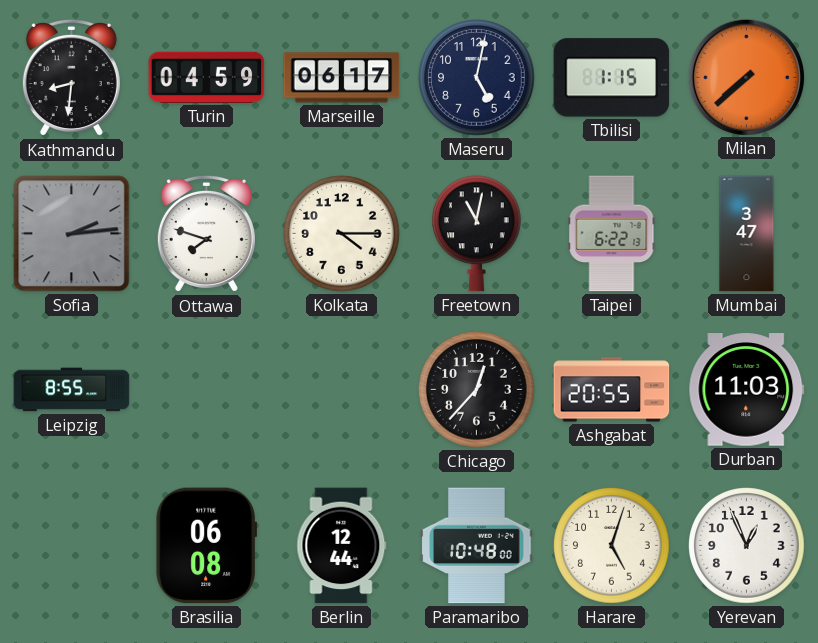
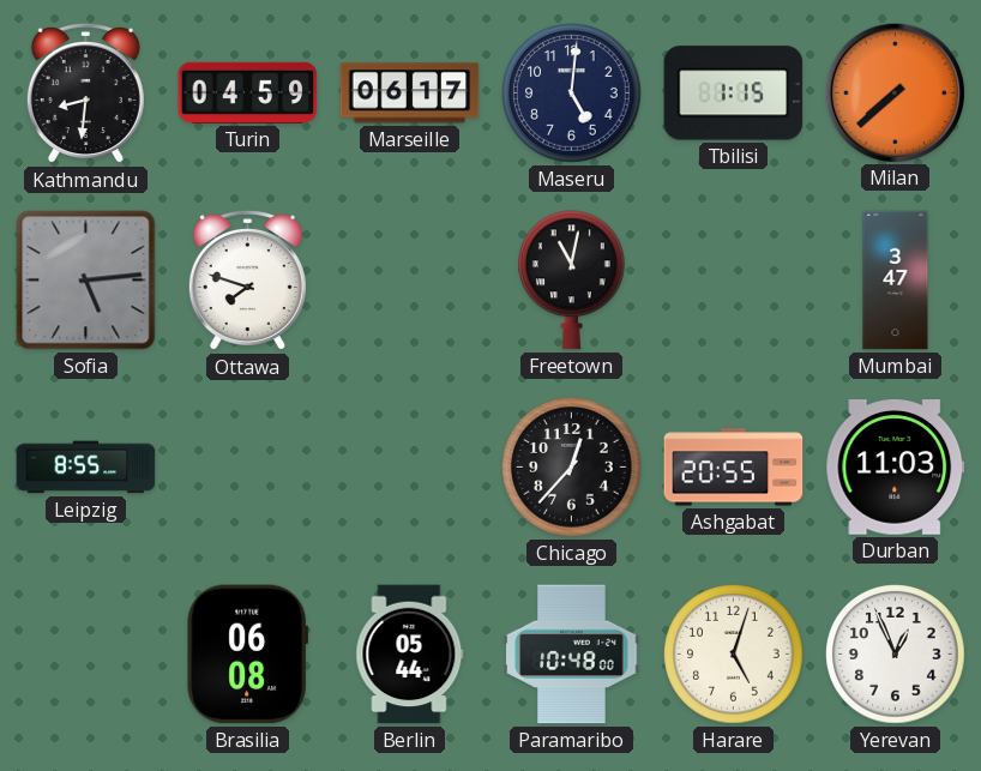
Maseru: 5:02 -> 5:01 (572, 94)
Sofia: 2:14 -> 5:14 (86, 281)
Kolkata: 4:15 -> none (342, 234)
Taipei: 6:22 -> none (612, 234)
Berlin: 12:44 -> 05:44 (410, 655)
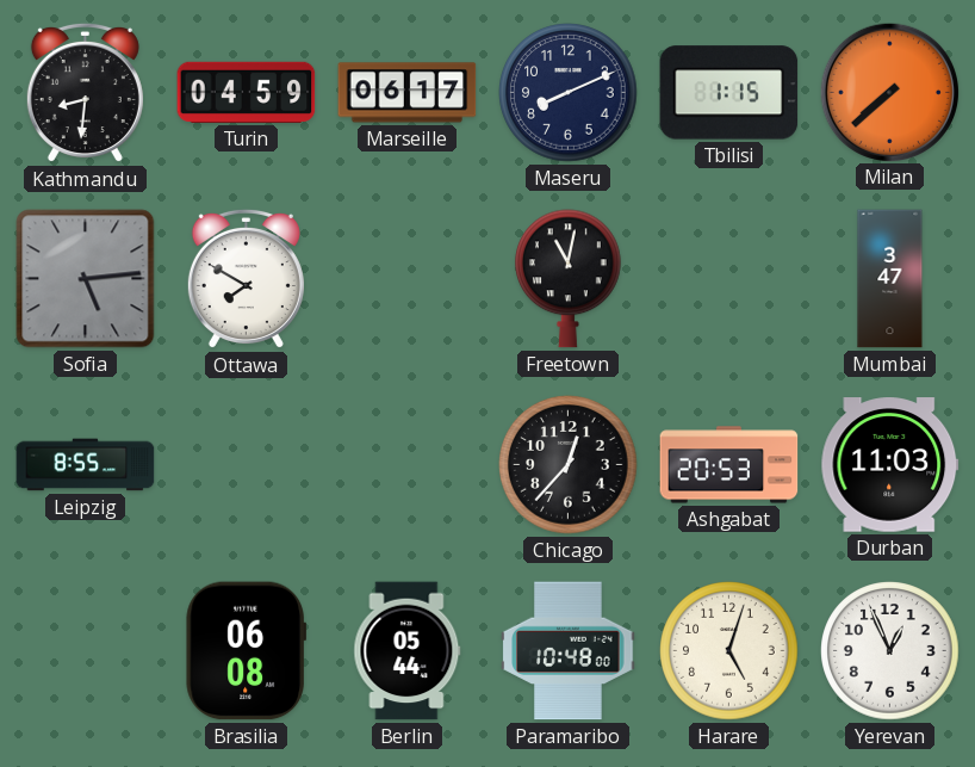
Maseru: 5:01 -> 8:11 (569, 93)
Ottawa: 7:48 -> 7:50 (246, 279)
Ashgabat: 20:55 -> 20:53 (729, 465)
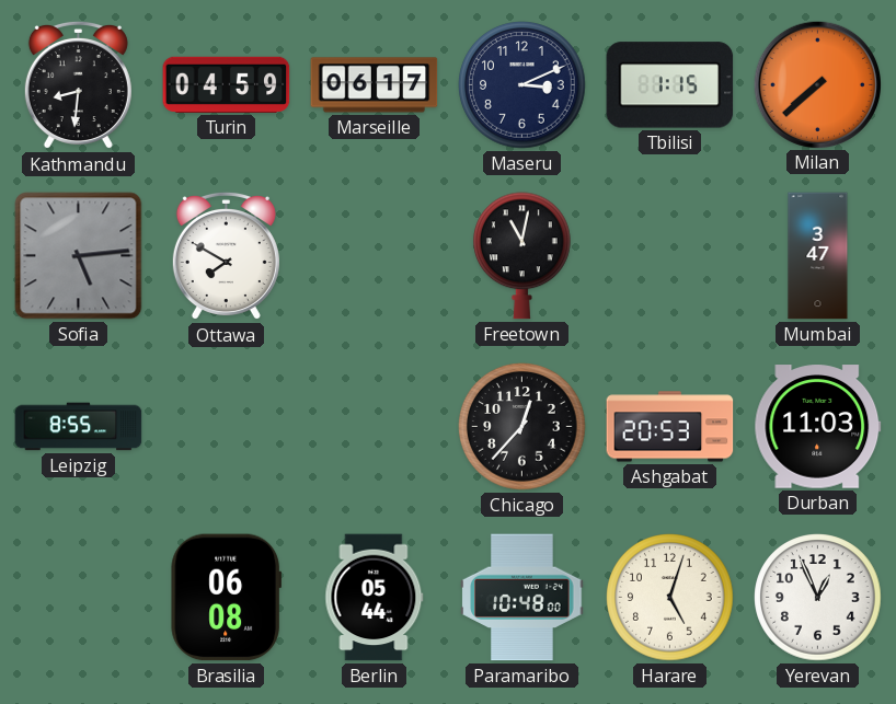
Maseru: 8:11 -> 3:11 (522, 85)
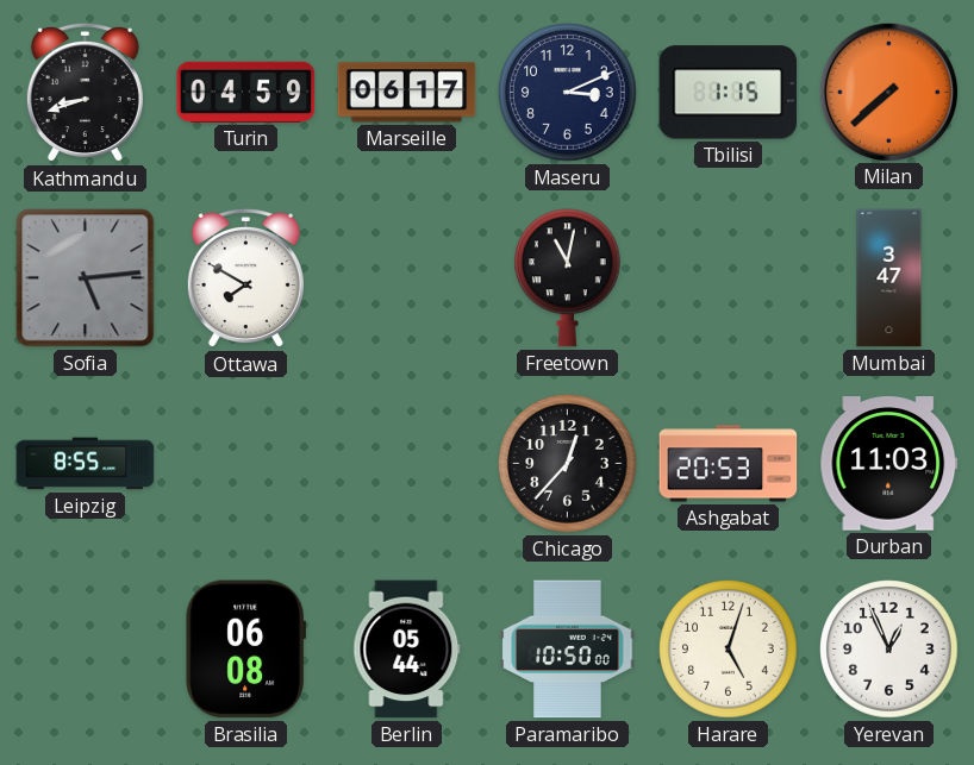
Kathmandu: 8:31 -> 8:42 (85, 93)
Paramaribo: 10:48 -> 10:50 (568, 650)
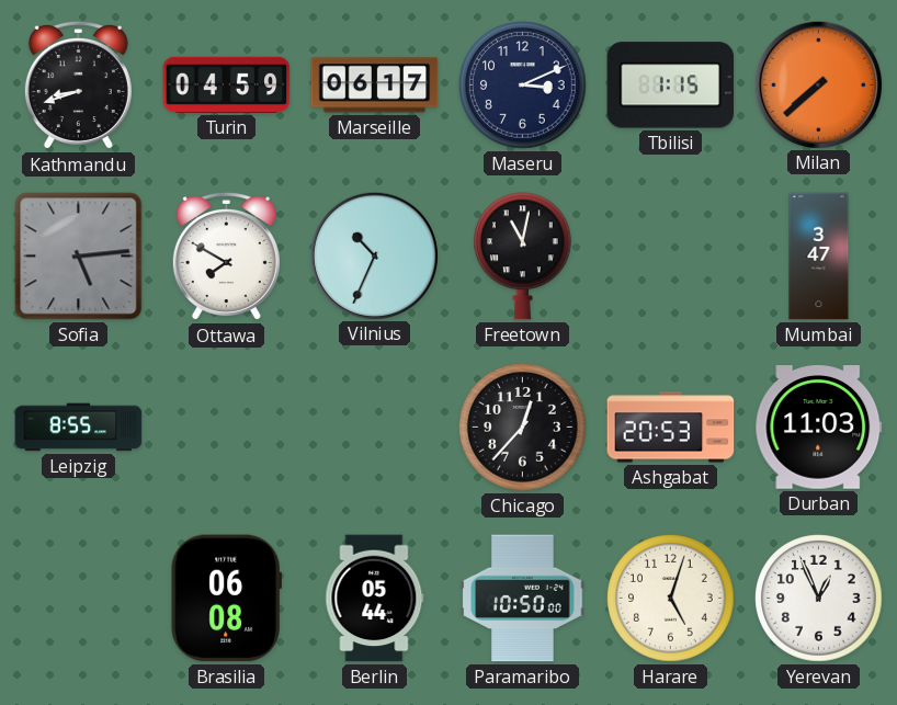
Vilnius: none -> 10:34 (374, 255)
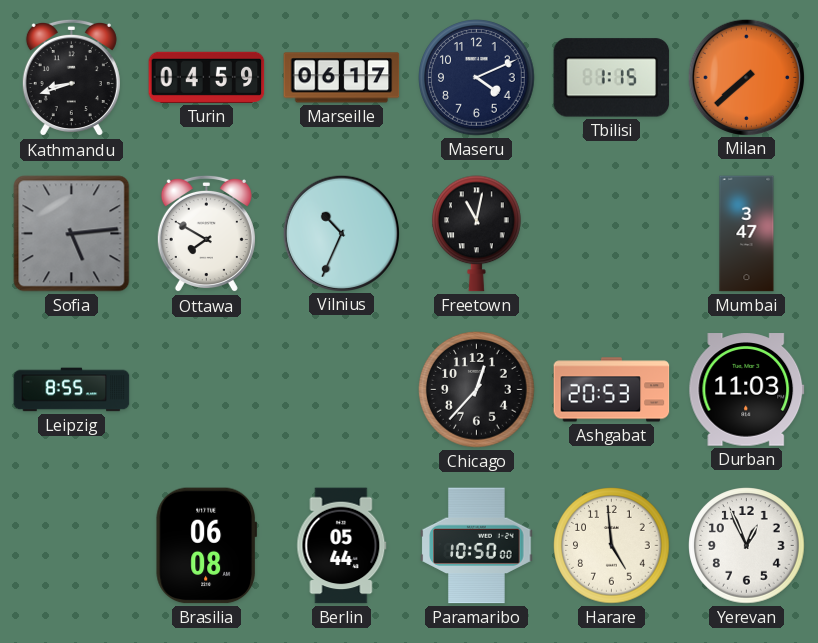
Maseru: 3:11 -> 4:11 (477, 78)
Harare: 5:03 -> 4:59 (612, 546)
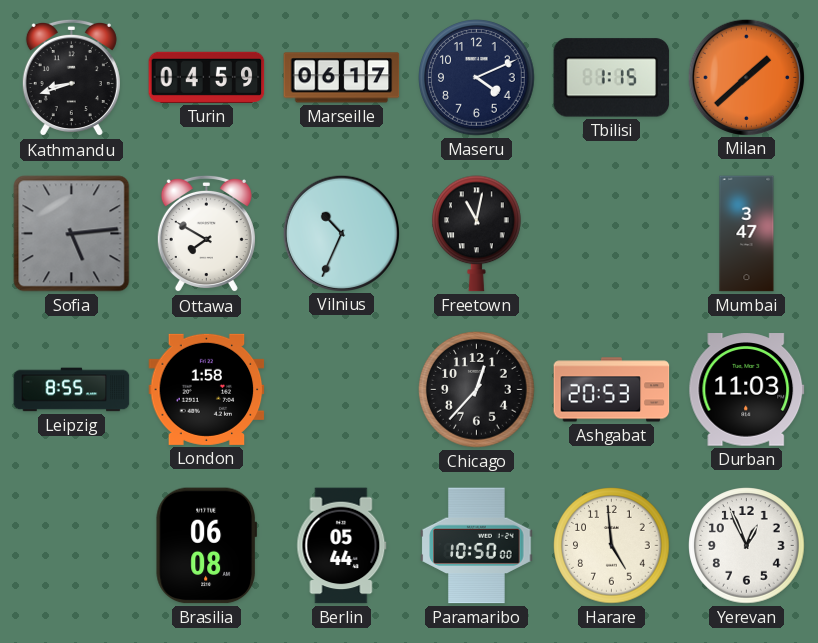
Milan: 7:38 -> 1:38 (746, 77)
London: none -> 1:58 (207, 389)
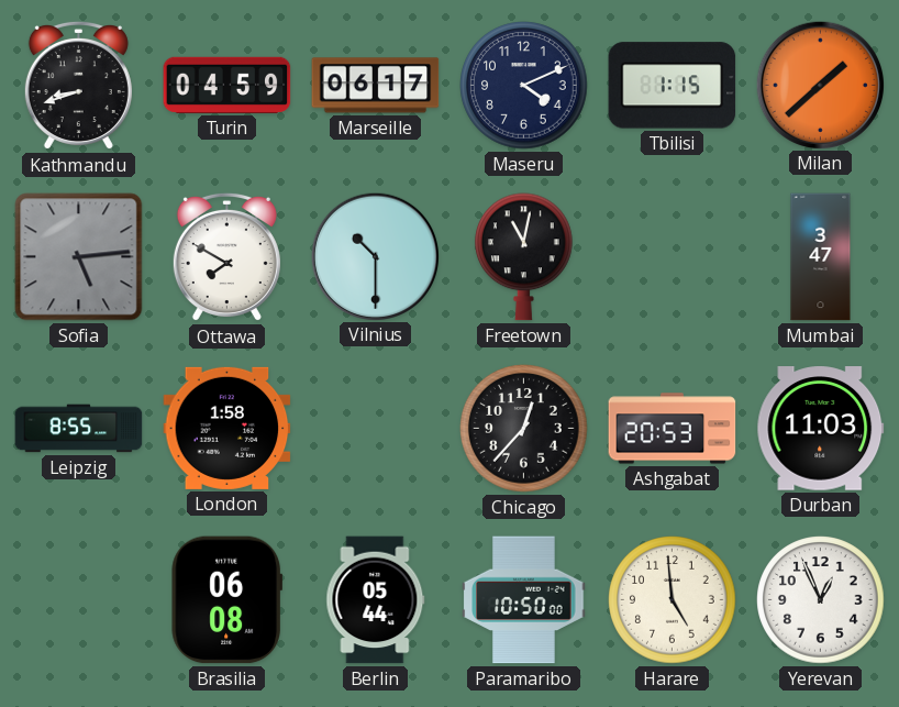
Vilnius: 10:34 -> 10:30 (375, 256)
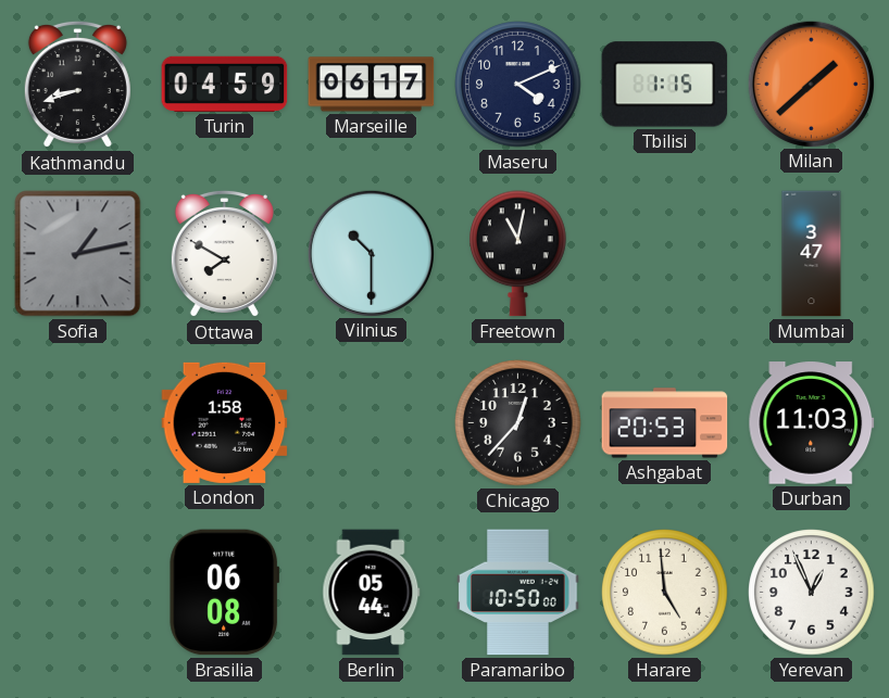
Sofia: 5:14 -> 1:13 (78, 254)
Leipzig: 8:55 -> none (79, 429)
